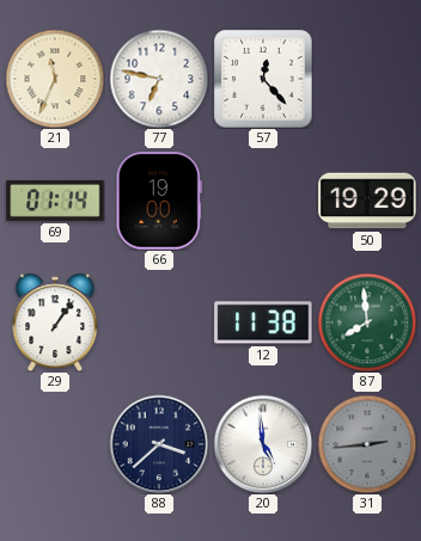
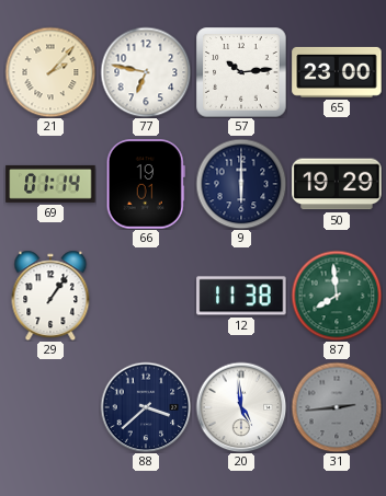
21: 11:34 -> 2:07 (50, 72)
57: 12:23 -> 10:14 (241, 72)
65: none -> 23:00 (337, 72)
66: 19:00 -> 19:01 (146, 184)
9: none -> 6:00 (241, 184)
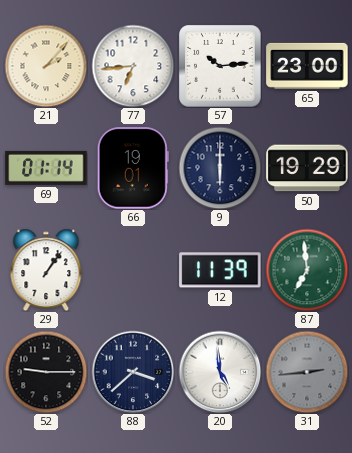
77: 6:47 -> 6:44 (133, 66)
12: 11:38 -> 11:39 (220, 270)
87: 7:59 -> 6:59 (307, 270)
52: none -> 9:15 (46, 372)
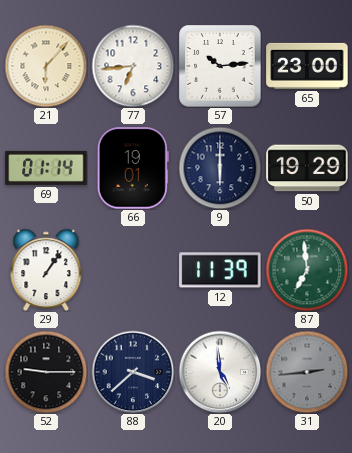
21: 2:07 -> 6:07 (46, 66)
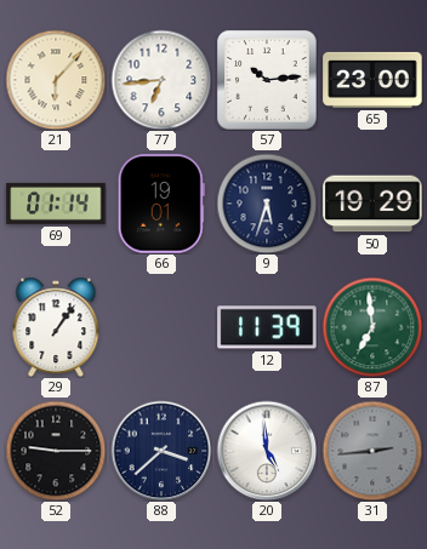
9: 6:00 -> 5:33 (267, 204)
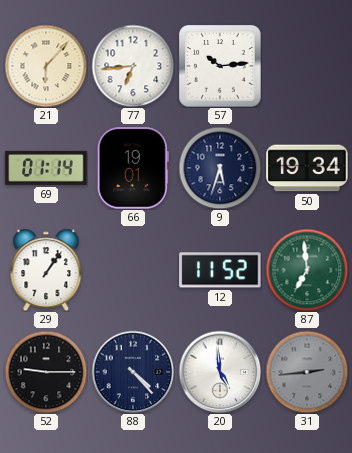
65: 23:00 -> none (372, 80)
50: 19:29 -> 19:34 (307, 168)
12: 11:39 -> 11:52 (220, 270)
88: 3:38 -> 4:23 (133, 372)
